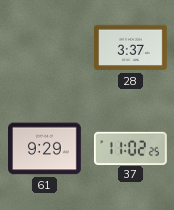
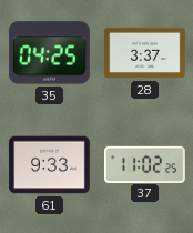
35: none -> 04:25 (50, 53)
61: 9:29 -> 9:33 (50, 165)
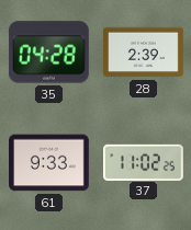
35: 04:25 -> 04:28 (49, 53)
28: 3:37 -> 2:39 (144, 53)
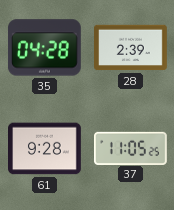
61: 9:33 -> 9:28 (45, 149)
37: 11:02 -> 11:05 (131, 148)
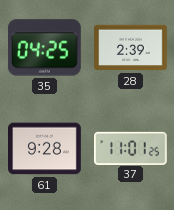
35: 04:28 -> 04:25 (45, 48)
37: 11:05 -> 11:01 (131, 148)
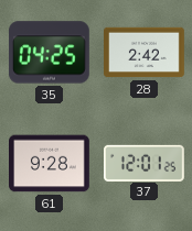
28: 2:39 -> 2:42 (145, 53)
37: 11:01 -> 12:01 (145, 163)
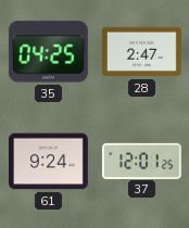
28: 2:42 -> 2:47 (142, 52)
61: 9:28 -> 9:24 (49, 162)
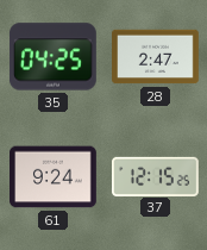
37: 12:01 -> 12:15 (156, 176)
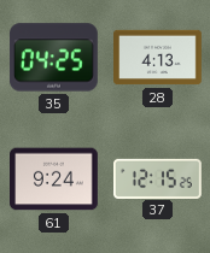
28: 2:47 -> 4:13 (158, 58)
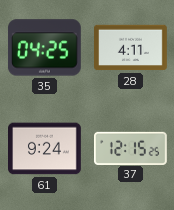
28: 4:13 -> 4:11 (131, 48)
